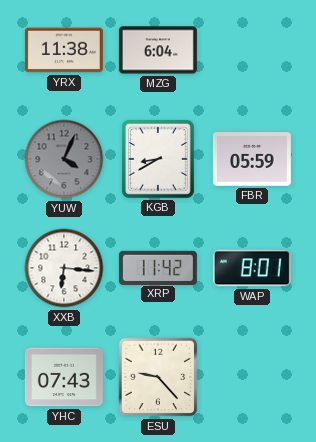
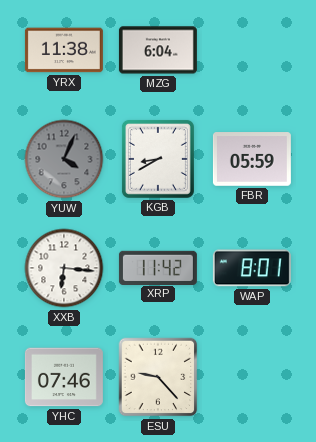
YHC: 07:43 -> 07:46 (64, 377)
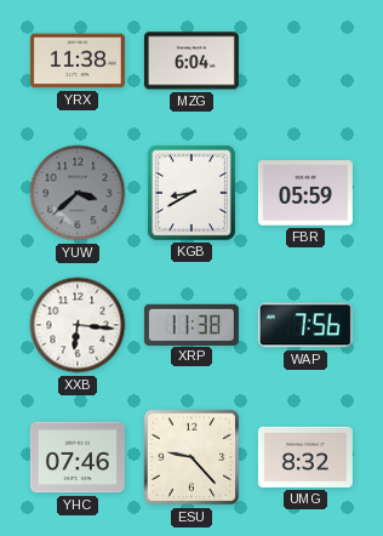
YUW: 4:04 -> 3:38 (78, 193)
XRP: 11:42 -> 11:38 (191, 324)
WAP: 8:01 -> 7:56 (305, 325)
UMG: none -> 8:32 (305, 457)
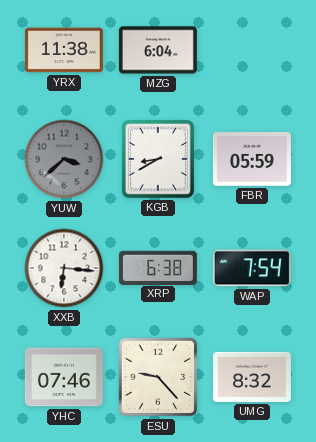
XRP: 11:38 -> 6:38 (158, 267)
WAP: 7:56 -> 7:54 (252, 268)
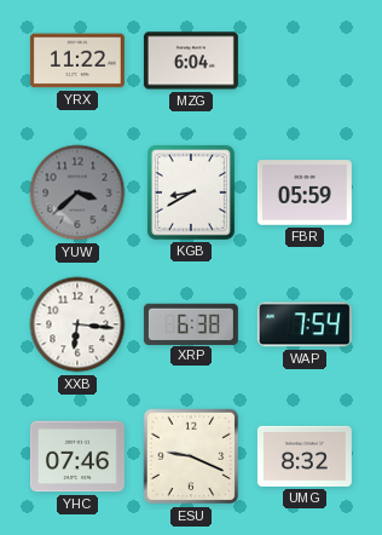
YRX: 11:38 -> 11:22 (77, 61)
ESU: 9:23 -> 9:19 (191, 456)
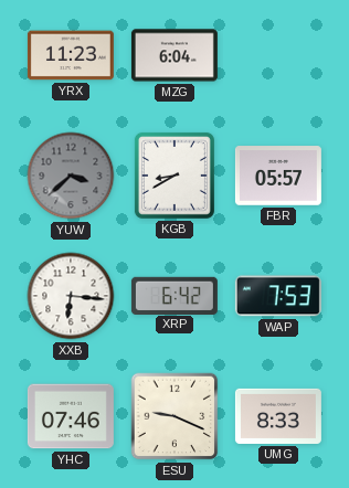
YRX: 11:22 -> 11:23 (71, 55)
FBR: 05:59 -> 05:57 (278, 176)
XRP: 6:38 -> 6:42 (174, 295)
WAP: 7:54 -> 7:53 (278, 296)
UMG: 8:32 -> 8:33 (278, 416)
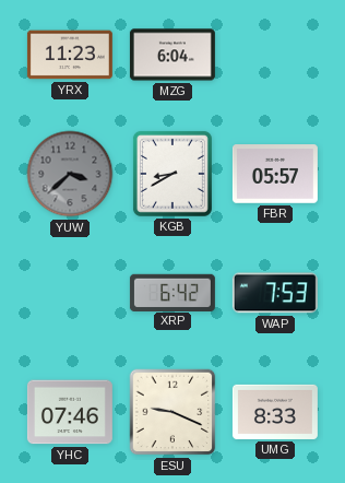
XXB: 6:16 -> none (71, 296)
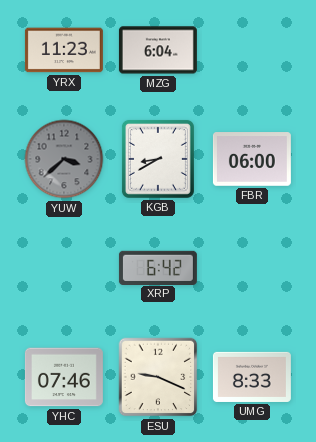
FBR: 05:57 -> 06:00 (252, 159)
WAP: 7:53 -> none (275, 293)
